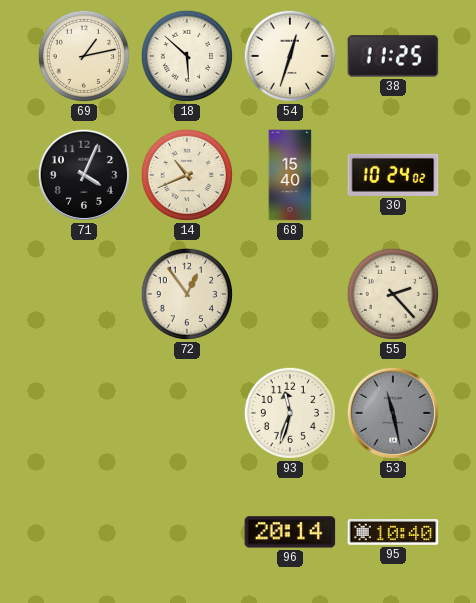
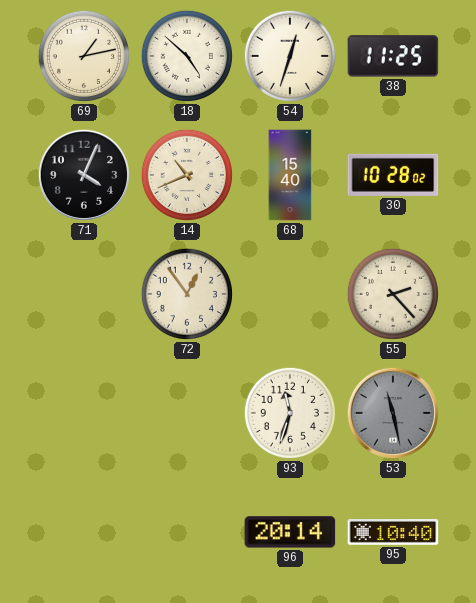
18: 5:52 -> 4:52 (187, 56)
30: 10:24 -> 10:28 (393, 175)
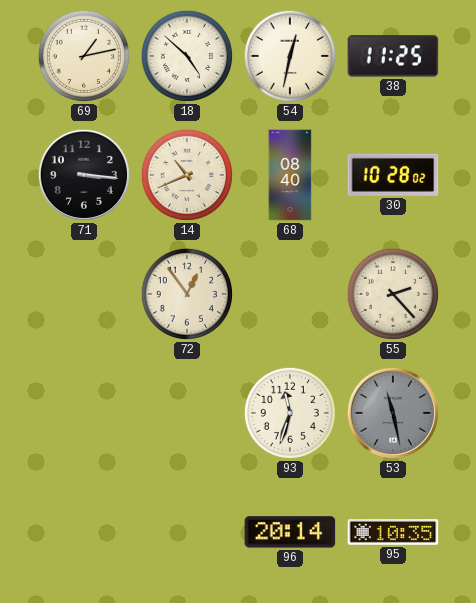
54: 12:33 -> 12:32 (290, 56)
71: 4:04 -> 3:16 (84, 175)
68: 15:40 -> 08:40 (290, 175)
95: 10:40 -> 10:35 (393, 532)
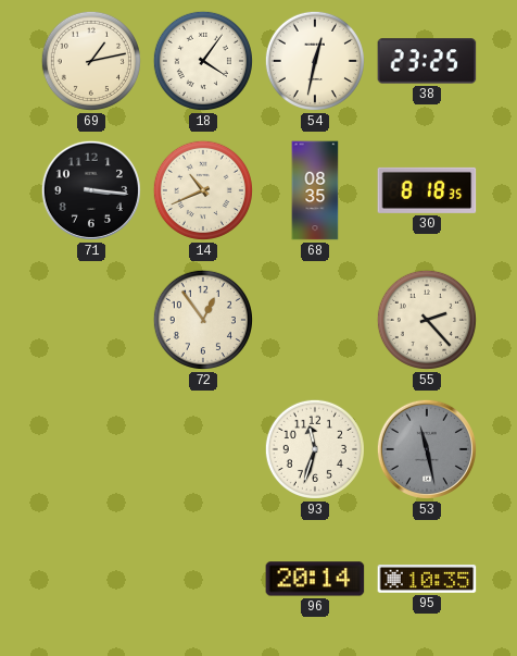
18: 4:52 -> 4:06 (203, 61)
38: 11:25 -> 23:25 (427, 61)
68: 08:40 -> 08:35 (315, 190)
30: 10:28 -> 8:18 (427, 190)
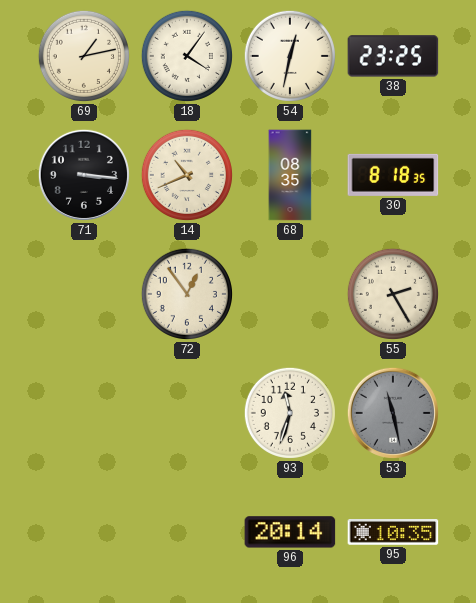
55: 2:23 -> 2:25 (393, 294)
